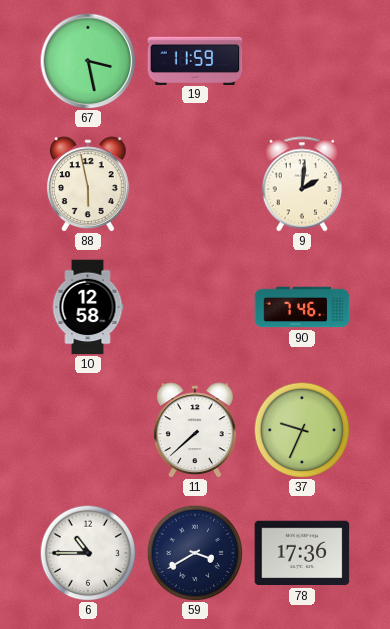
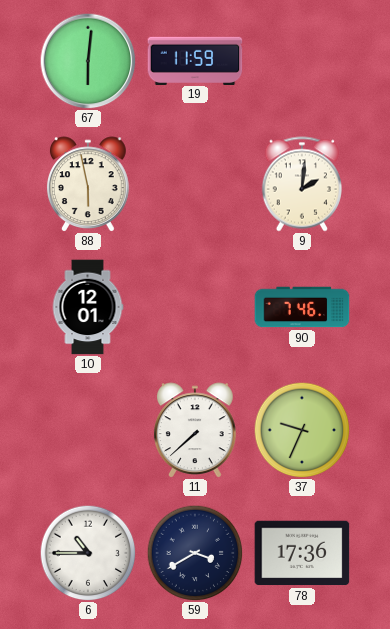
67: 3:28 -> 6:01 (88, 61)
10: 12:58 -> 12:01 (88, 307)
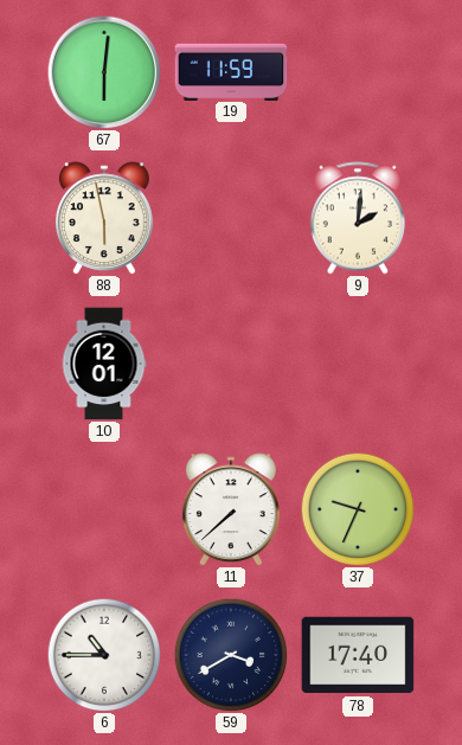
90: 7:46 -> none (302, 307)
78: 17:36 -> 17:40 (358, 655)
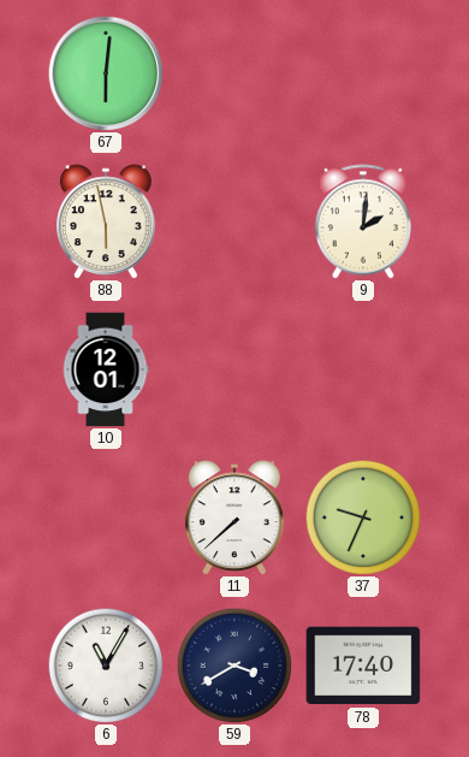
19: 11:59 -> none (231, 71)
6: 10:45 -> 11:05 (106, 666)
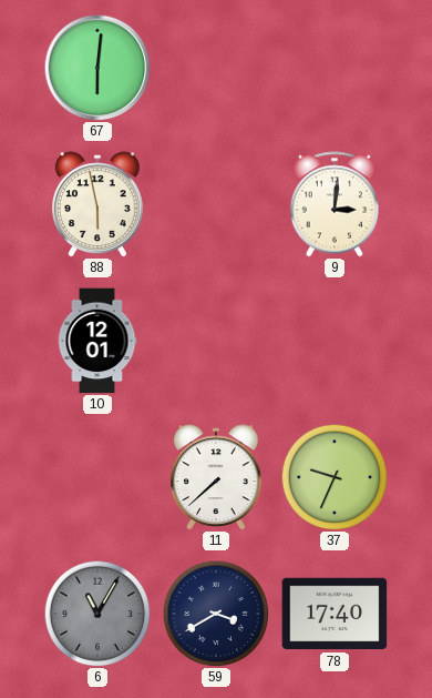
9: 2:01 -> 3:01 (333, 204)
6 dial: white -> grey (97, 614)
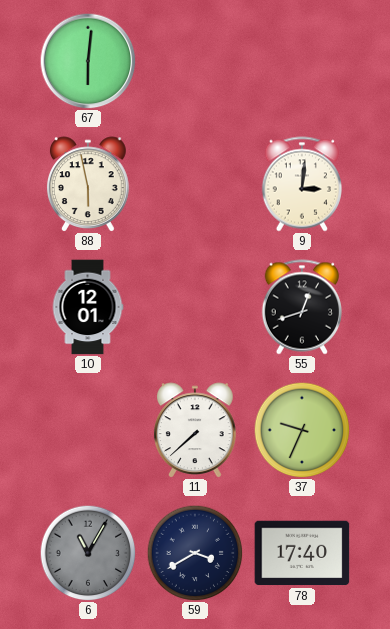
55: none -> 12:42 (301, 307)
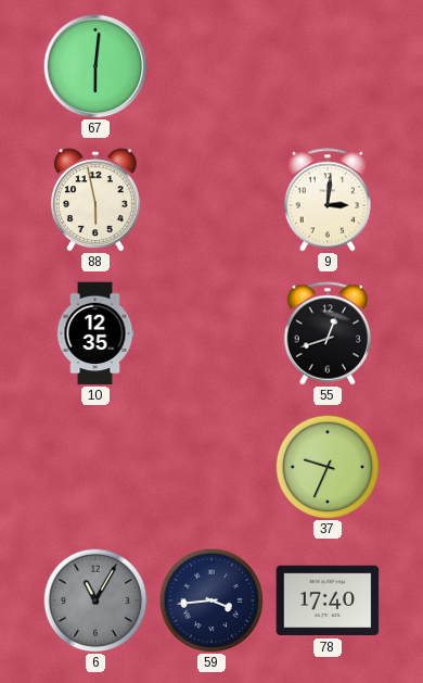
10: 12:01 -> 12:35 (95, 333)
11: 7:38 -> none (195, 430)
59: 3:40 -> 3:44 (211, 600)
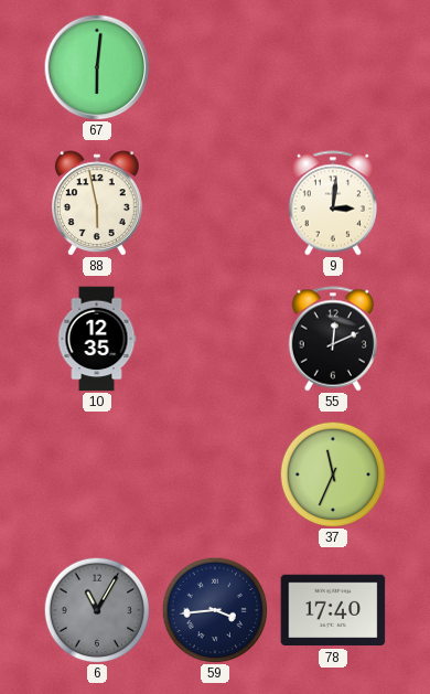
55: 12:42 -> 12:11 (332, 339)
37: 9:34 -> 11:34 (333, 474)
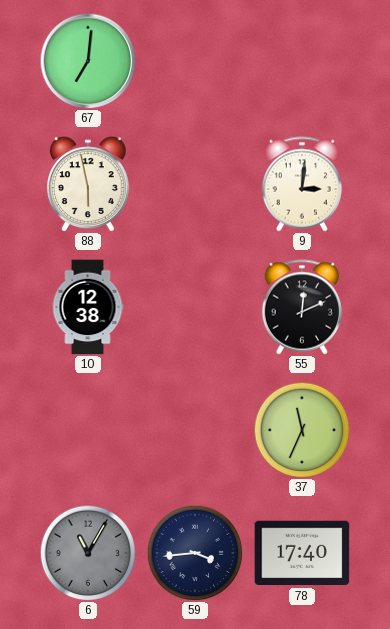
67: 6:01 -> 7:01 (88, 61)
10: 12:35 -> 12:38 (88, 307)
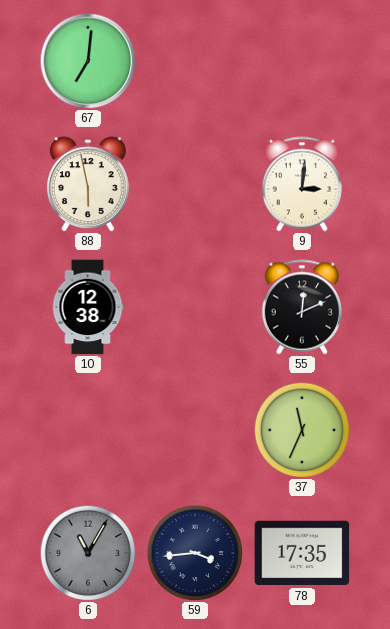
78: 17:40 -> 17:35 (302, 553)
